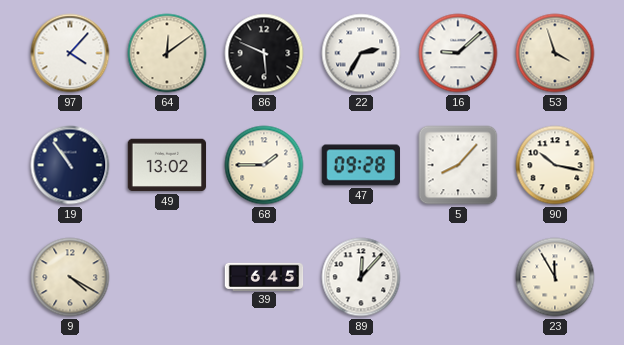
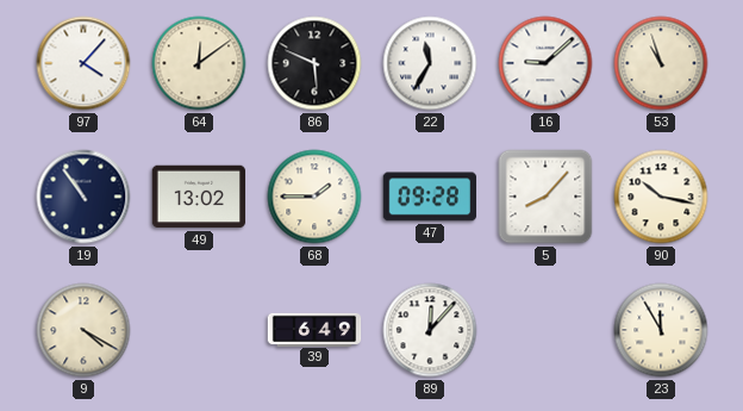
22: 2:35 -> 11:35 (430, 63)
53: 3:57 -> 10:57 (661, 63)
39: 6:45 -> 6:49 (314, 329)
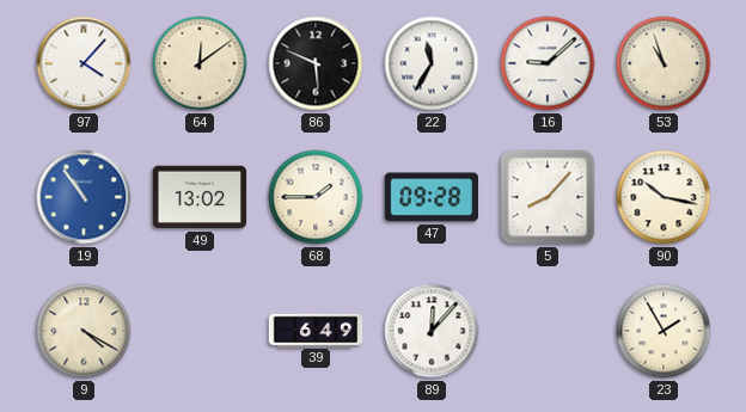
19 dial: navy -> blue (84, 197)
23: 11:55 -> 1:55 (664, 331)
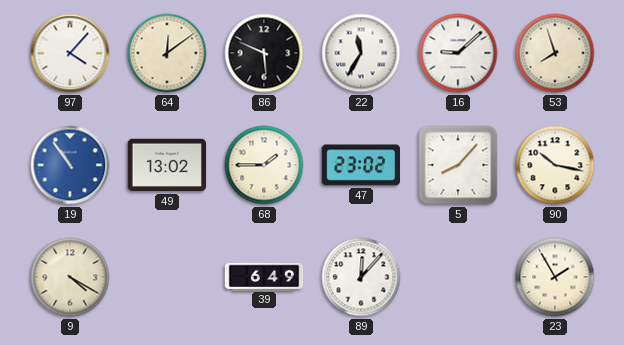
53: 10:57 -> 7:57 (555, 53)
47: 09:28 -> 23:02 (360, 165)
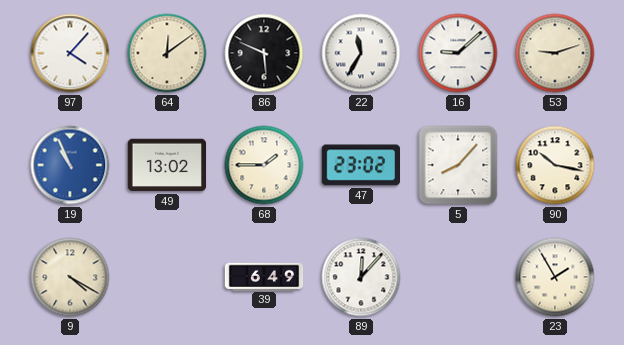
53: 7:57 -> 9:12 (555, 53)
19: 10:54 -> 10:56 (70, 165)
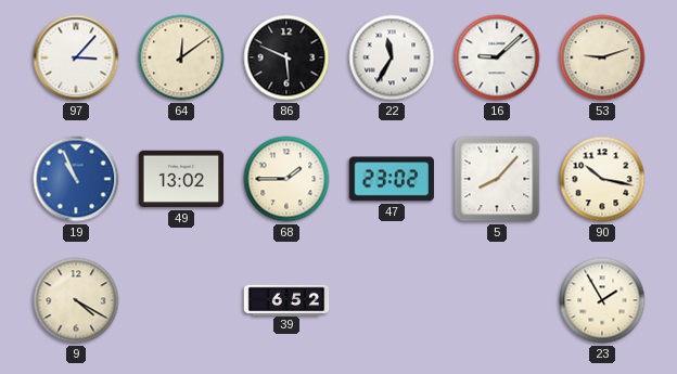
97: 4:07 -> 3:07 (76, 57)
39: 6:49 -> 6:52 (286, 299)
89: 12:07 -> none (361, 277)
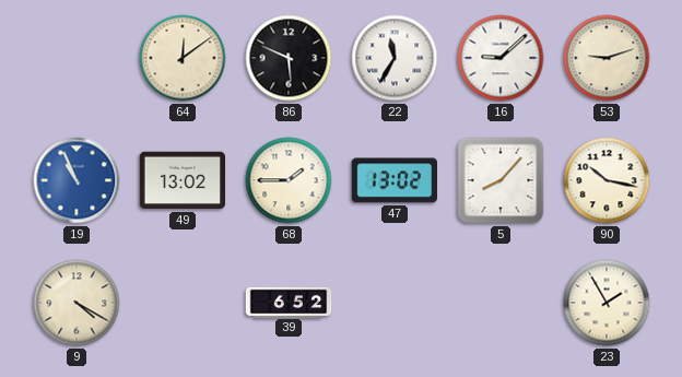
97: 3:07 -> none (76, 57)
47: 23:02 -> 13:02 (393, 180)
